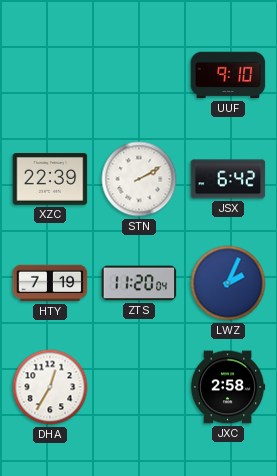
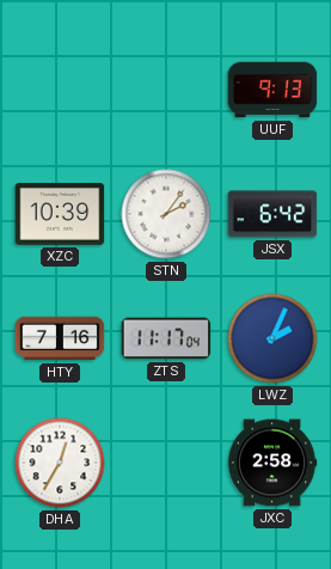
UUF: 9:10 -> 9:13 (272, 90)
XZC: 22:39 -> 10:39 (60, 215)
STN: 2:10 -> 2:06 (166, 214)
HTY: 7:19 -> 7:16 (60, 338)
ZTS: 11:20 -> 11:17 (166, 338)
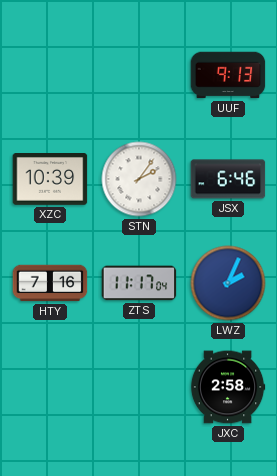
JSX: 6:42 -> 6:46 (228, 179)
DHA: 12:35 -> none (60, 463)
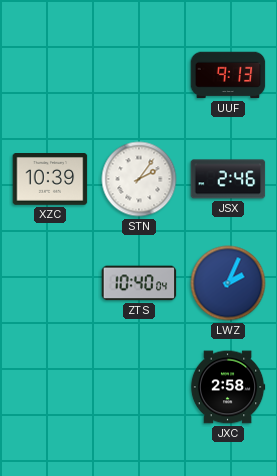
JSX: 6:46 -> 2:46 (228, 179)
HTY: 7:16 -> none (50, 283)
ZTS: 11:17 -> 10:40 (139, 283)
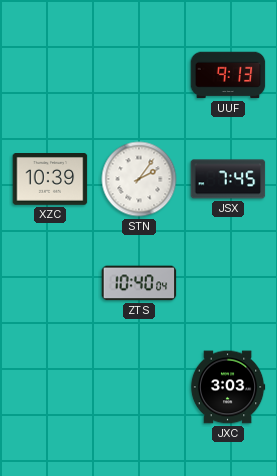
JSX: 2:46 -> 7:45 (228, 179)
LWZ: 2:04 -> none (228, 283)
JXC: 2:58 -> 3:03 (228, 387)
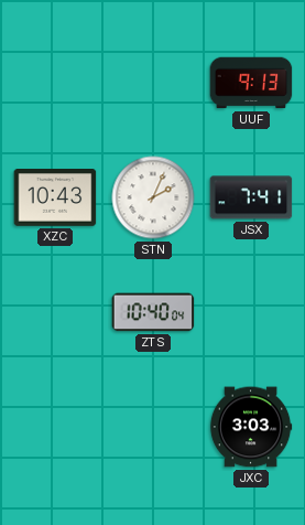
XZC: 10:39 -> 10:43 (55, 199)
STN: 2:06 -> 2:04 (153, 197)
JSX: 7:45 -> 7:41 (251, 197)
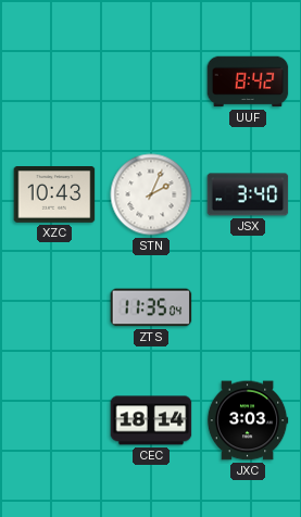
UUF: 9:13 -> 8:42 (248, 81)
JSX: 7:41 -> 3:40 (248, 194)
ZTS: 10:40 -> 11:35 (151, 307)
CEC: none -> 18:14 (151, 420)
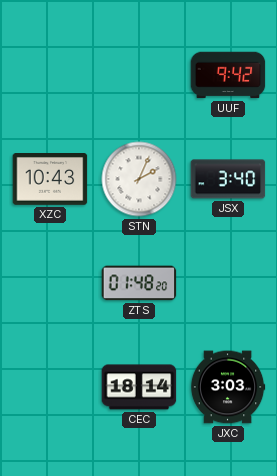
UUF: 8:42 -> 9:42 (228, 75)
ZTS: 11:35 -> 01:48 (139, 283)
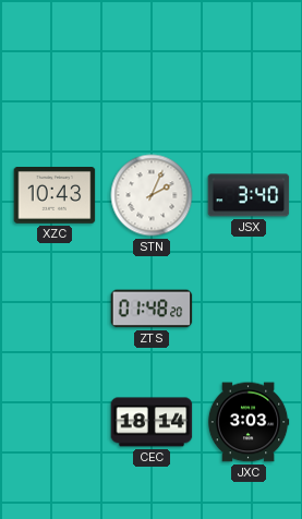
UUF: 9:42 -> none (228, 75)
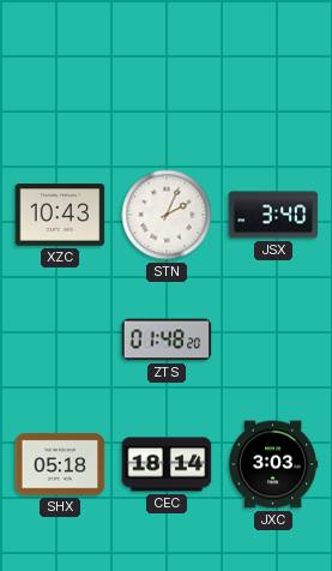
SHX: none -> 05:18 (60, 464)
